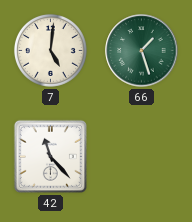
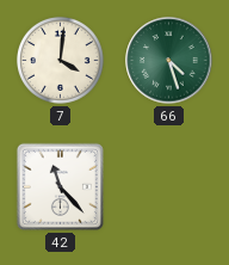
7: 5:01 -> 4:01 (60, 60)
66: 1:27 -> 4:27 (169, 61)
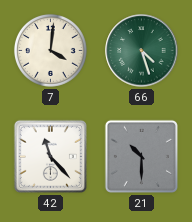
21: none -> 10:30 (141, 156)
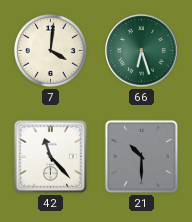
66: 4:27 -> 6:27 (142, 51)
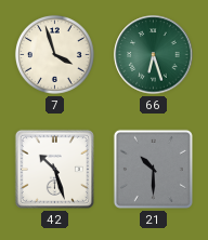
7: 4:01 -> 3:57 (54, 54)
42: 11:23 -> 10:27 (54, 169)
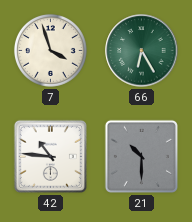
66: 6:27 -> 6:25 (142, 51)
42: 10:27 -> 10:46 (50, 156)
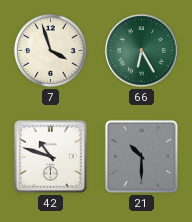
42: 10:46 -> 10:48 (50, 156)
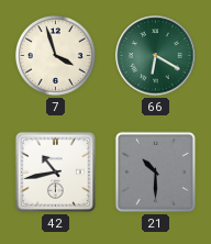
66: 6:25 -> 6:20 (156, 56)
42: 10:48 -> 10:43 (55, 171)
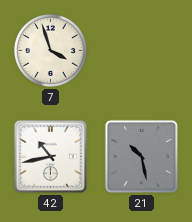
66: 6:20 -> none (156, 56)
21: 10:30 -> 10:28 (141, 156)
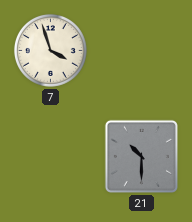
42: 10:43 -> none (50, 156)
21: 10:28 -> 10:30 (141, 156)
